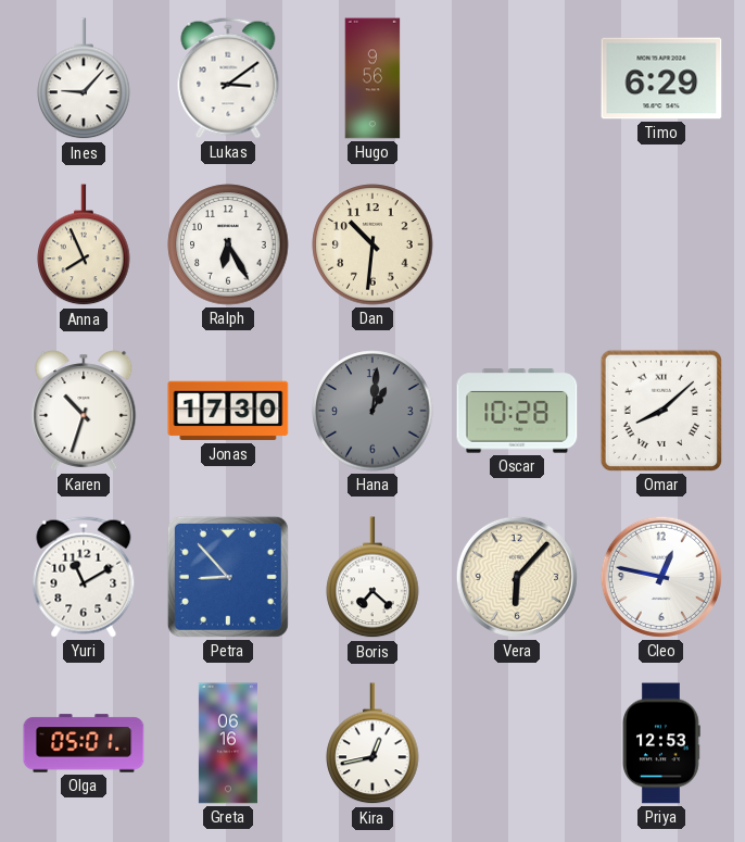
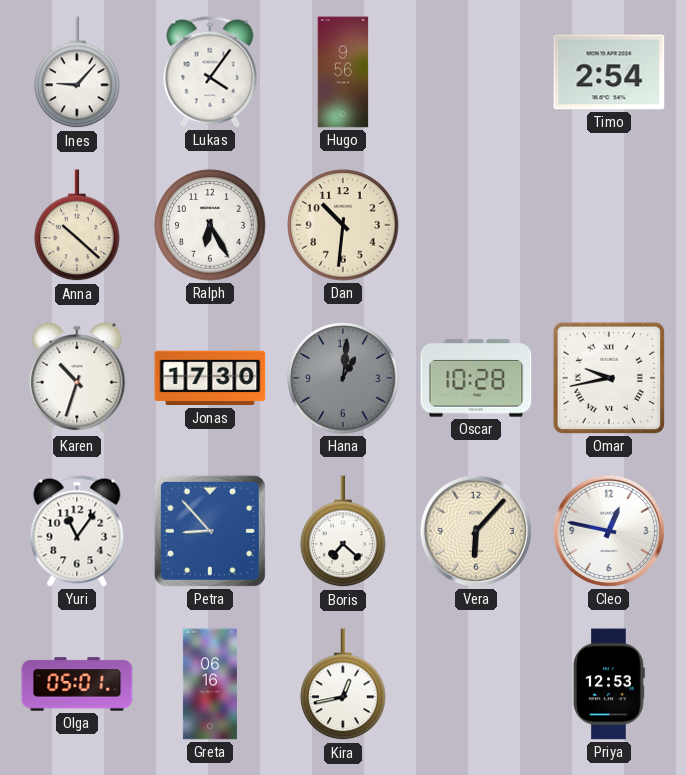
Lukas: 3:09 -> 4:06 (210, 72)
Timo: 6:29 -> 2:54 (609, 72)
Anna: 7:56 -> 10:22 (77, 226)
Omar: 8:08 -> 9:43 (609, 378)
Yuri: 11:10 -> 11:06 (77, 531)
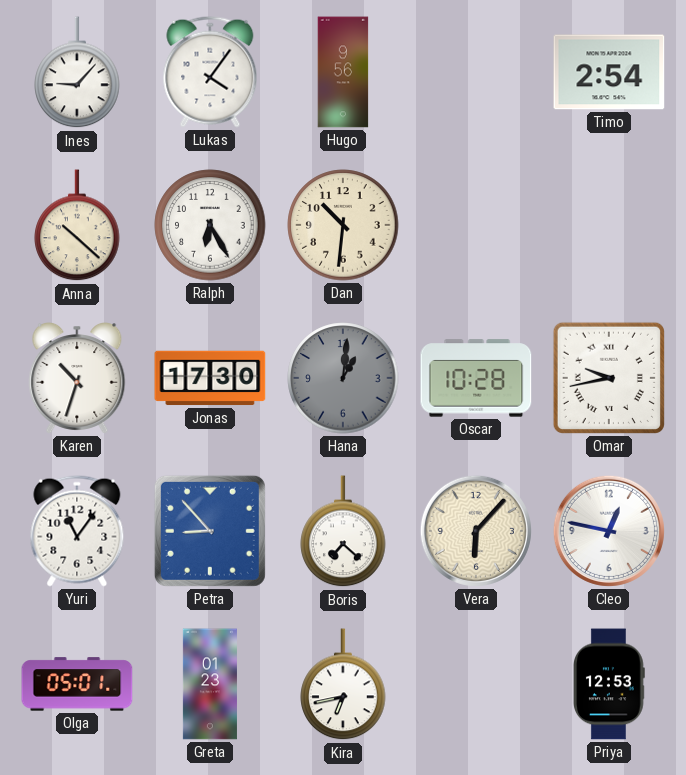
Greta: 06:16 -> 01:23 (210, 684)
Kira: 12:43 -> 6:43 (343, 685)
